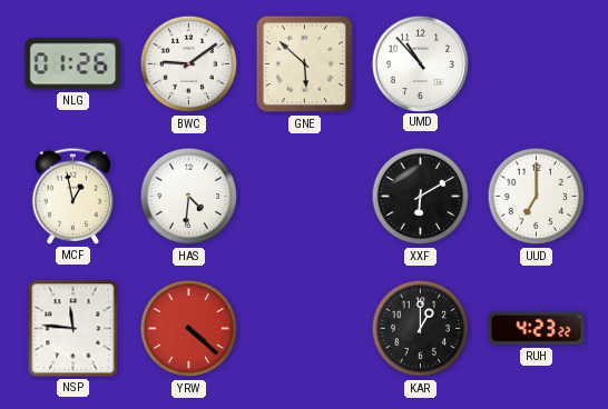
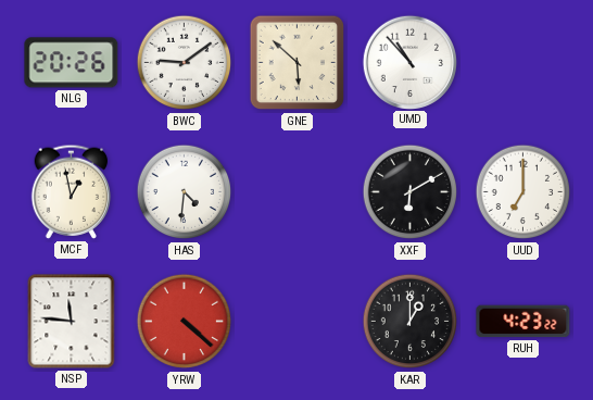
NLG: 01:26 -> 20:26 (72, 63)
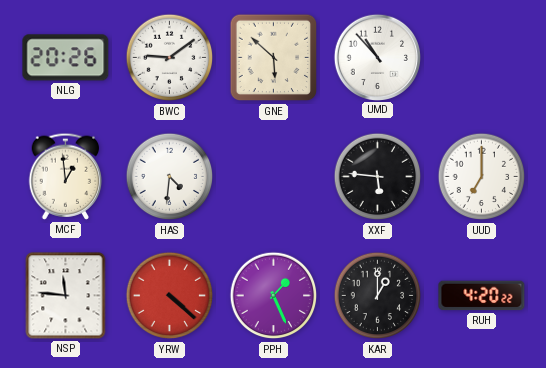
MCF: 12:58 -> 12:59 (66, 176)
XXF: 6:10 -> 5:46 (378, 177)
PPH: none -> 1:26 (274, 296)
RUH: 4:23 -> 4:20 (482, 296)
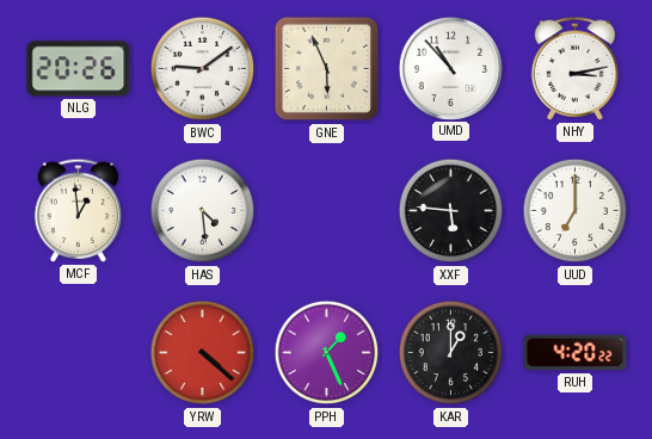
GNE: 5:52 -> 5:56 (327, 69)
NHY: none -> 3:13 (576, 68)
HAS: 4:31 -> 4:29 (203, 211)
NSP: 11:46 -> none (66, 296)
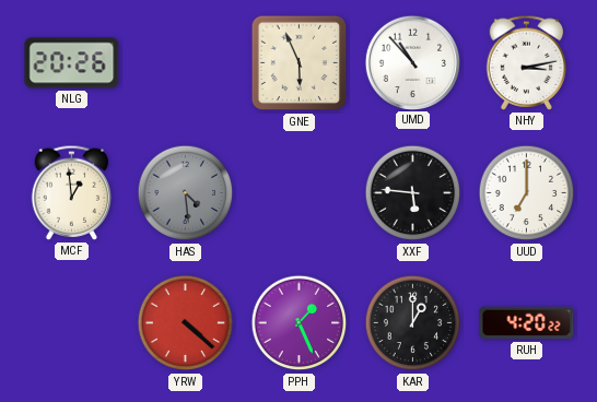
BWC: 9:09 -> none (203, 69)
HAS dial: white -> grey (186, 193)
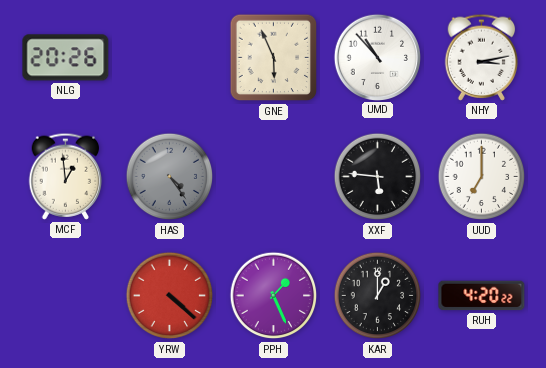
HAS: 4:29 -> 4:24 (170, 177)
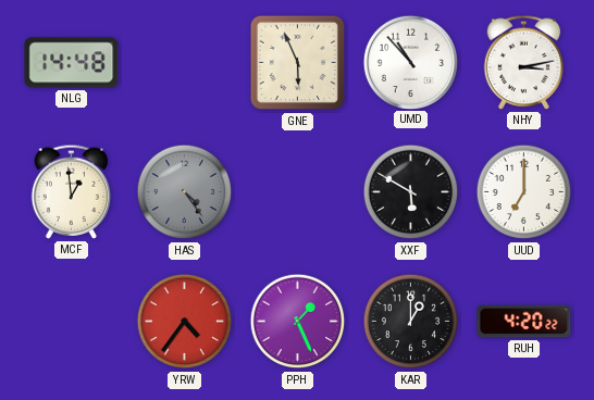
NLG: 20:26 -> 14:48 (72, 63)
XXF: 5:46 -> 5:50 (411, 192)
YRW: 4:22 -> 4:36 (185, 322)
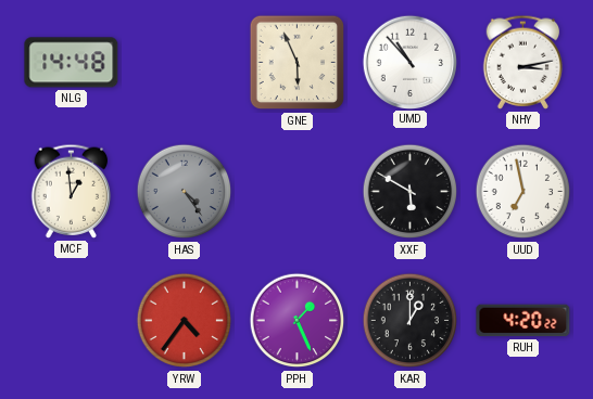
UUD: 7:00 -> 6:58 (523, 192)
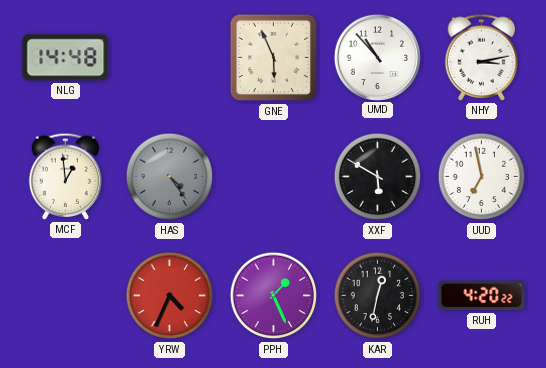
YRW: 4:36 -> 4:34 (170, 296)
KAR: 1:00 -> 12:32 (378, 296)
